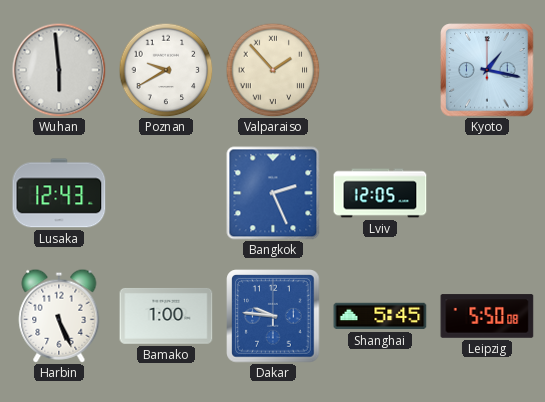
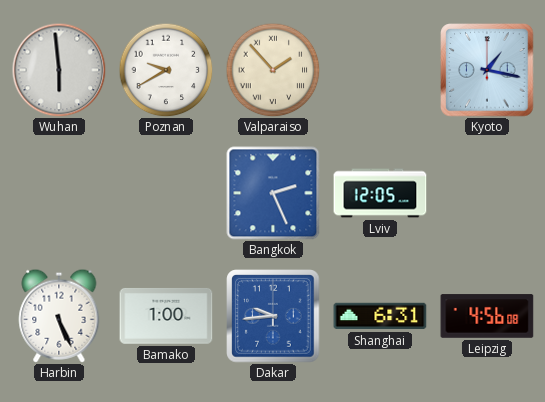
Lusaka: 12:43 -> none (59, 193)
Dakar: 9:46 -> 9:44 (273, 316)
Shanghai: 5:45 -> 6:31 (380, 316)
Leipzig: 5:50 -> 4:56 (487, 316)
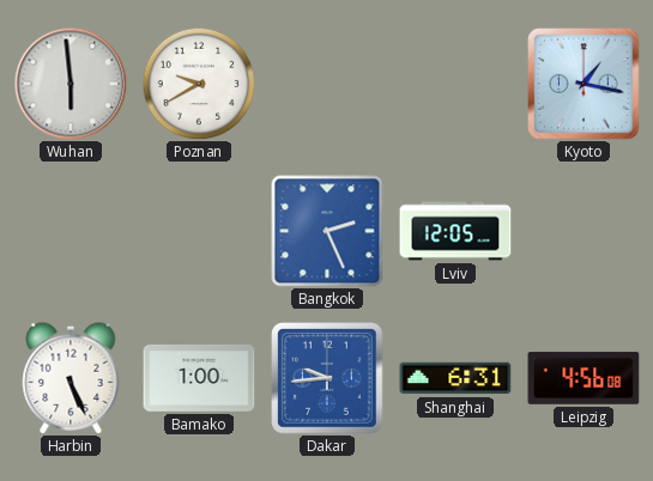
Valparaiso: 1:53 -> none (273, 70)
